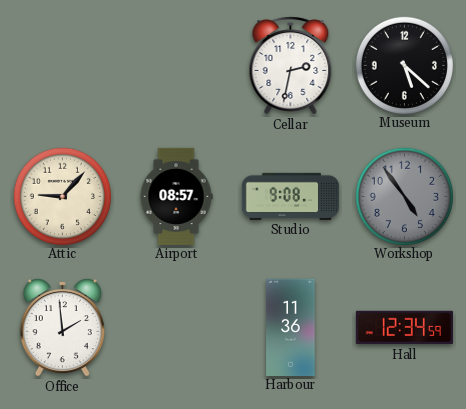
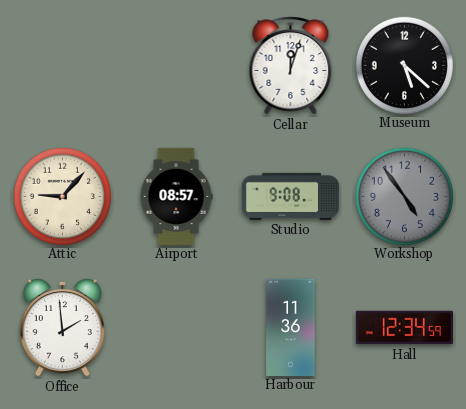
Cellar: 2:32 -> 12:03 (291, 66)
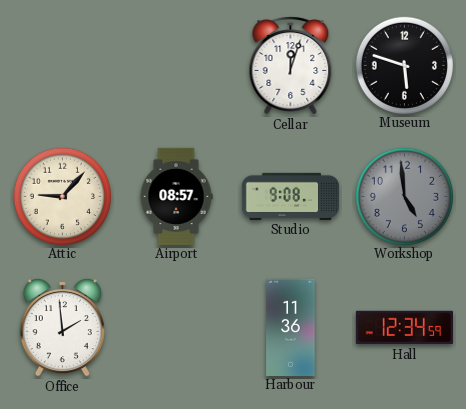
Museum: 5:22 -> 5:48 (404, 65)
Workshop: 4:54 -> 4:59 (404, 196)
